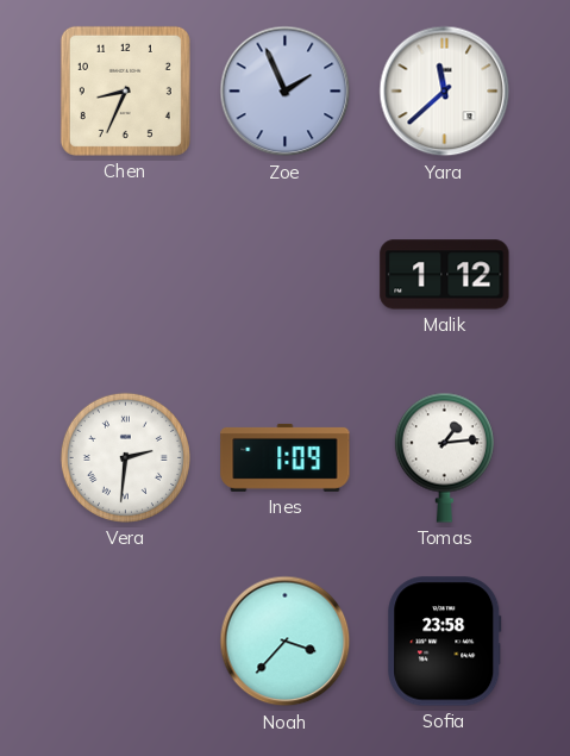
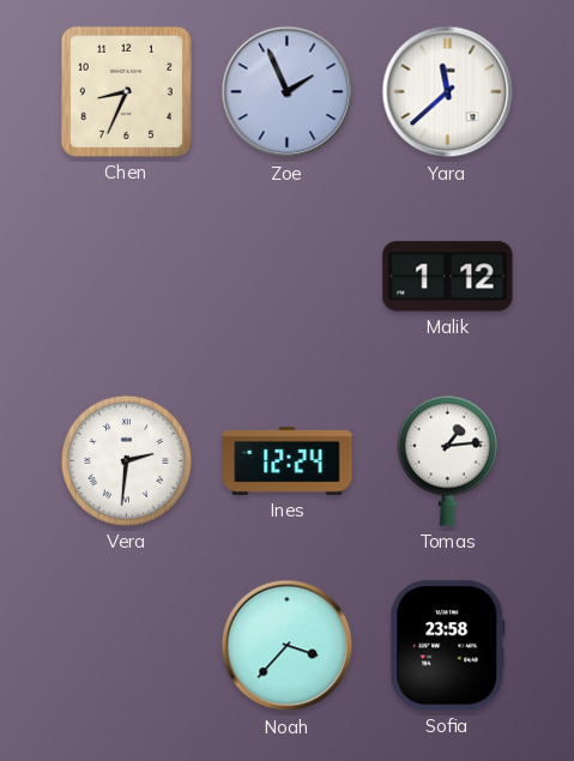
Ines: 1:09 -> 12:24 (288, 460)
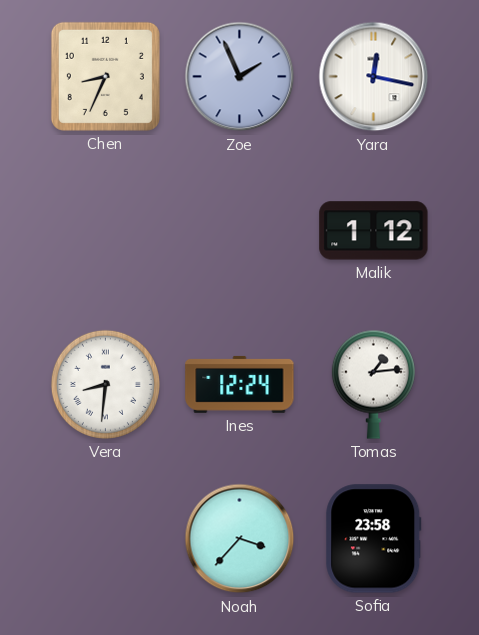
Yara: 11:38 -> 12:17 (374, 77)
Vera: 2:31 -> 8:31 (105, 384)
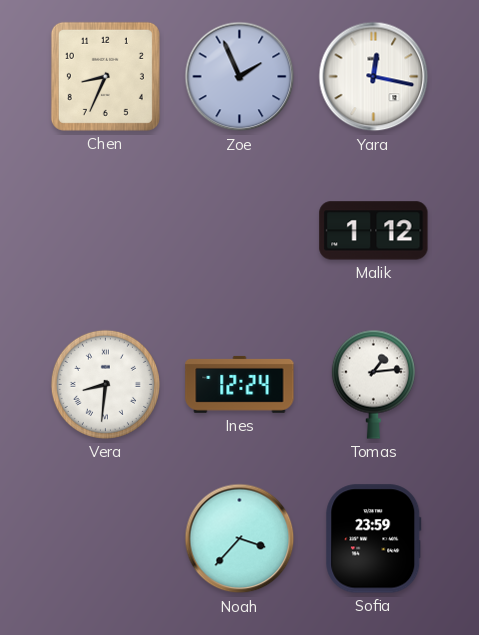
Sofia: 23:58 -> 23:59 (374, 539)
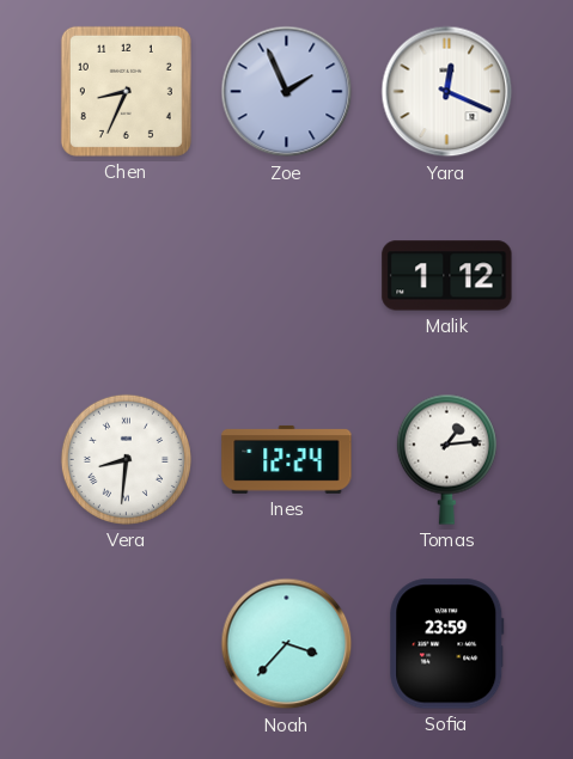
Yara: 12:17 -> 12:19 (447, 92)
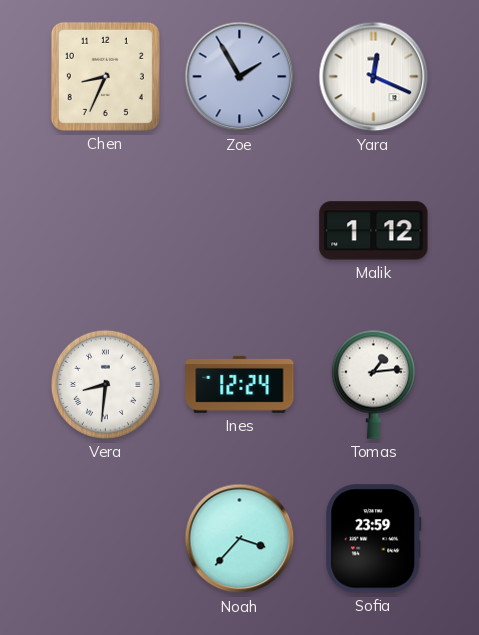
Zoe: 1:56 -> 1:55 (240, 77)
